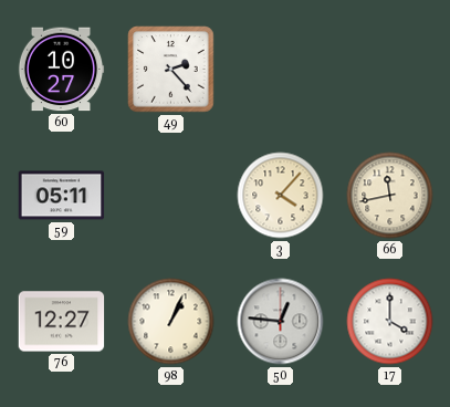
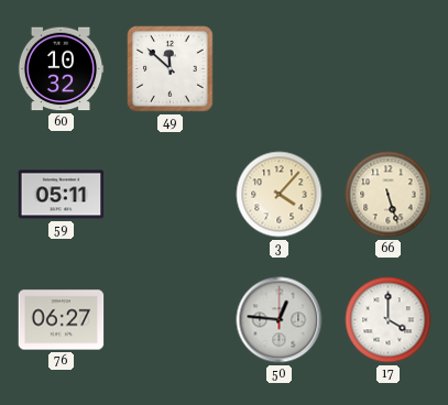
60: 10:27 -> 10:32 (61, 69)
49: 2:23 -> 11:52 (171, 69)
66: 11:43 -> 5:27 (389, 195)
76: 12:27 -> 06:27 (62, 320)
98: 1:04 -> none (171, 322)
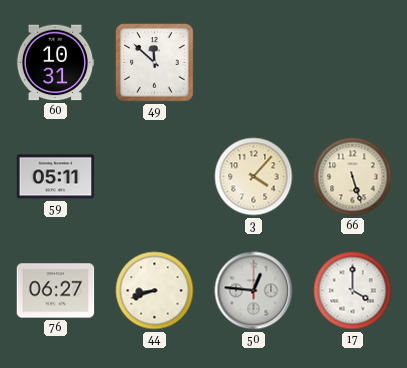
60: 10:32 -> 10:31 (55, 63)
44: none -> 8:42 (155, 291)
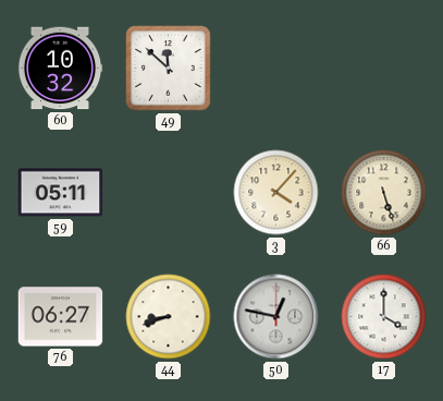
60: 10:31 -> 10:32 (60, 69)
50: 12:46 -> 12:47 (276, 317)
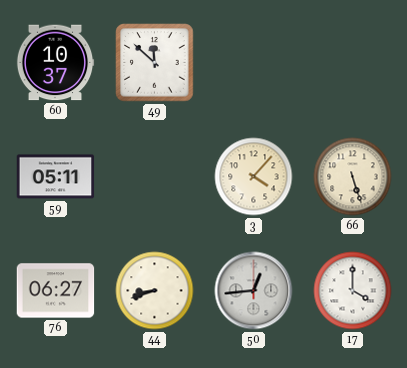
60: 10:32 -> 10:37 (55, 63)
50: 12:47 -> 12:44 (254, 291)
